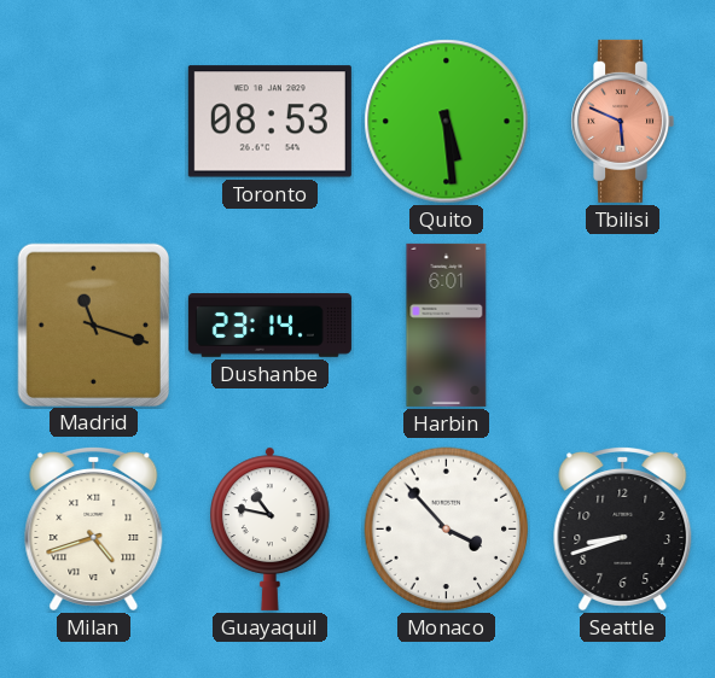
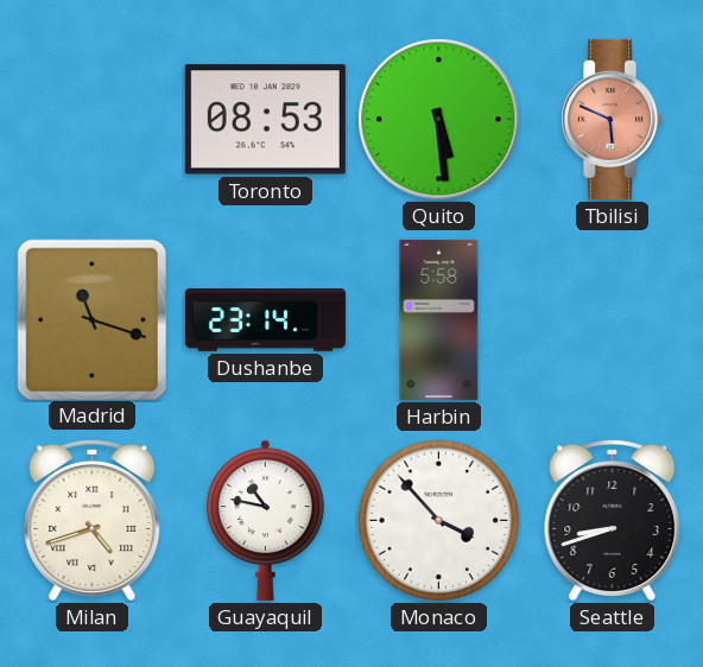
Harbin: 6:01 -> 5:58 (439, 319)
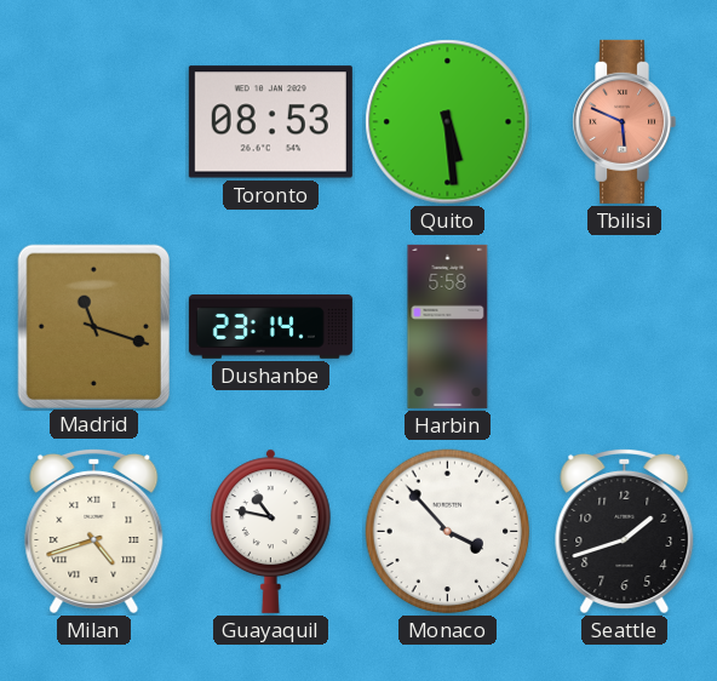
Seattle: 8:42 -> 1:42 (625, 531)
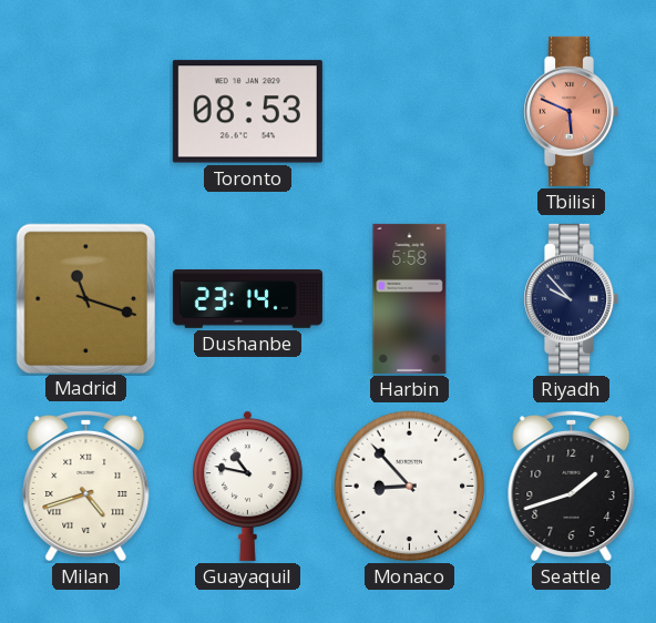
Quito: 5:29 -> none (448, 122)
Riyadh: none -> 9:53 (572, 298)
Monaco: 3:53 -> 8:53 (410, 487)
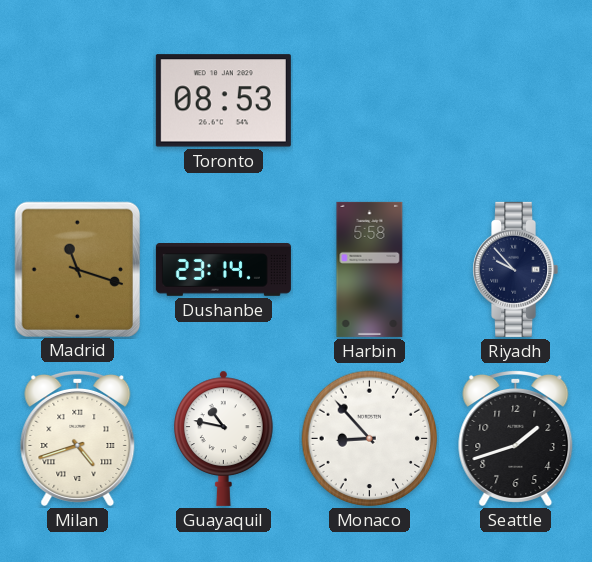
Tbilisi: 5:49 -> none (572, 111)
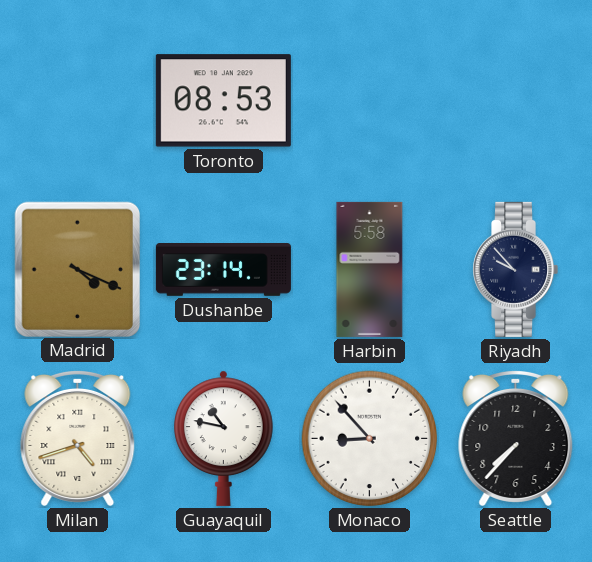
Madrid: 11:18 -> 4:19 (77, 269)
Seattle: 1:42 -> 7:37 (516, 438)
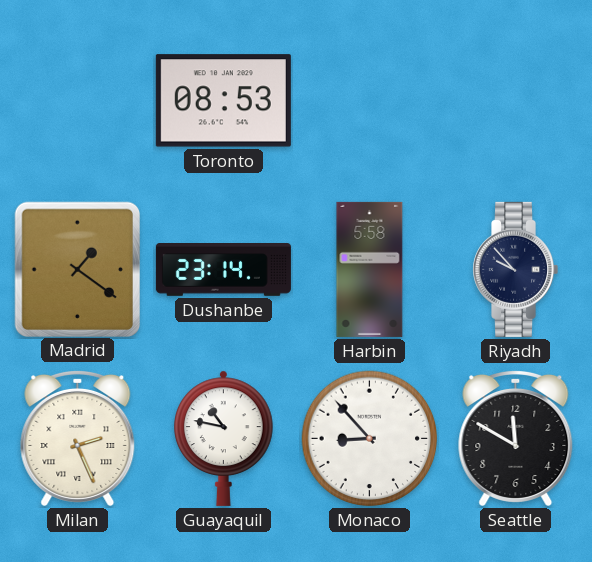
Madrid: 4:19 -> 1:21 (77, 269)
Milan: 4:42 -> 2:26 (78, 438)
Seattle: 7:37 -> 11:50 (516, 438)
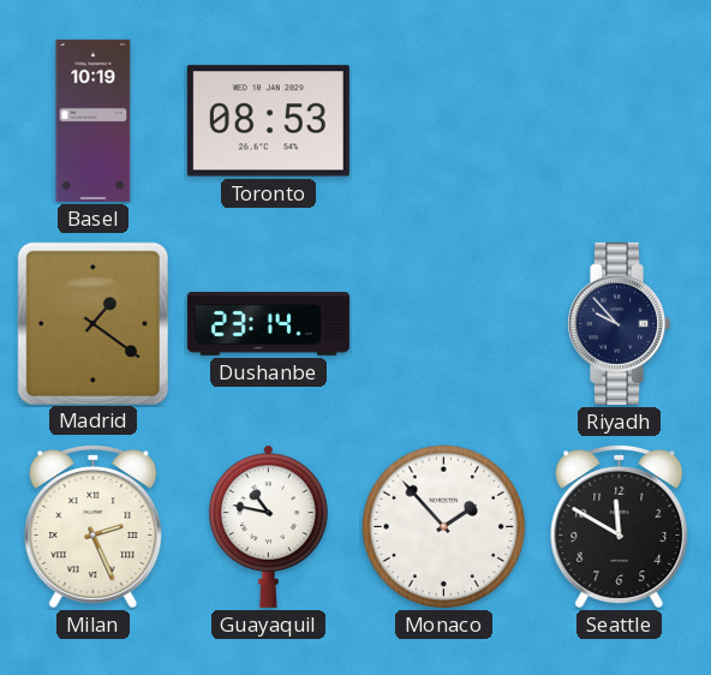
Basel: none -> 10:19 (94, 120)
Harbin: 5:58 -> none (370, 269)
Monaco: 8:53 -> 1:53 (444, 527)
